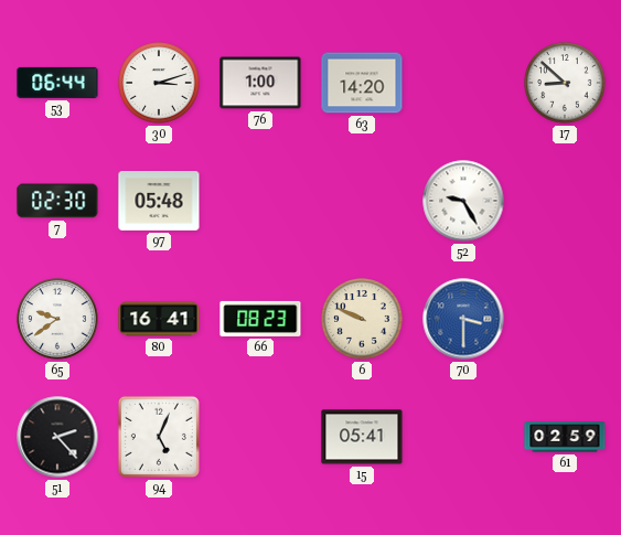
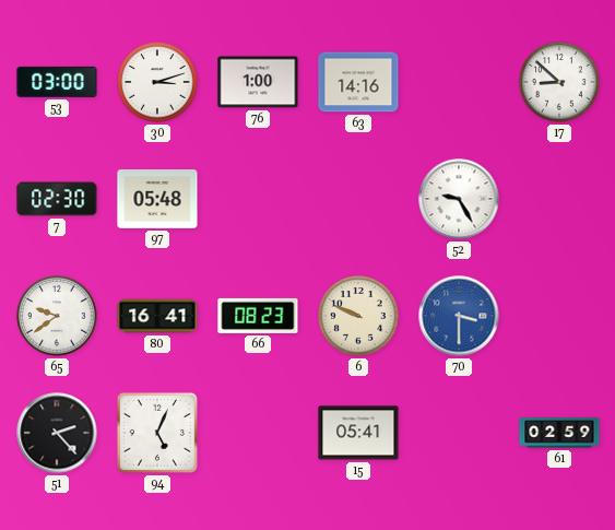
53: 06:44 -> 03:00 (57, 82)
63: 14:20 -> 14:16 (358, 82)
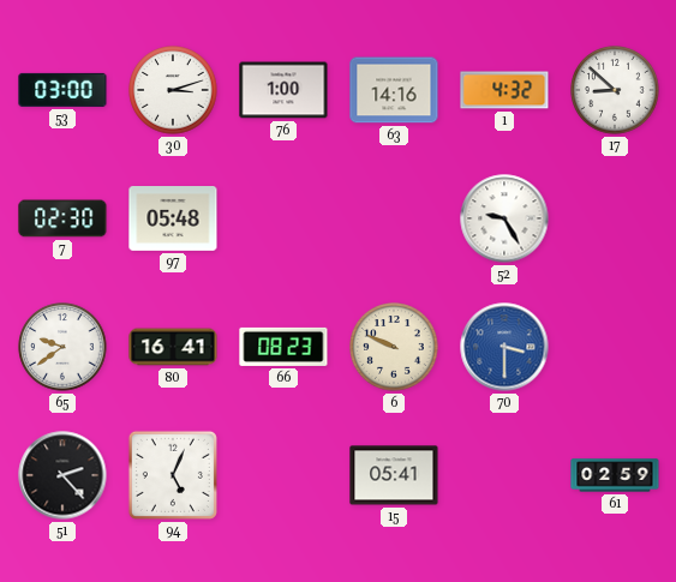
1: none -> 4:32 (504, 90)
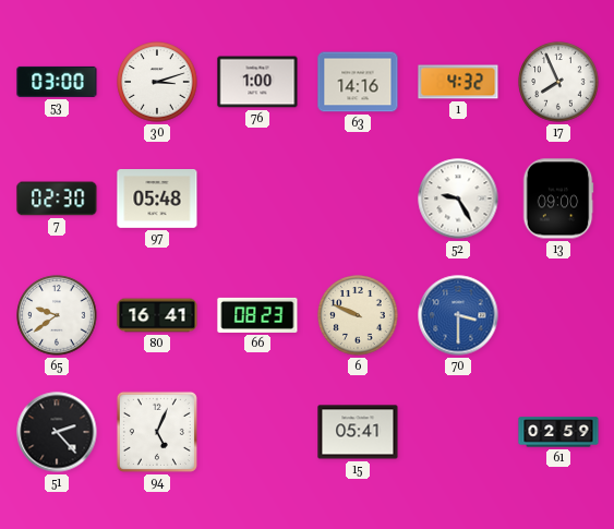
17: 8:52 -> 7:56 (558, 82)
13: none -> 09:00 (558, 199)
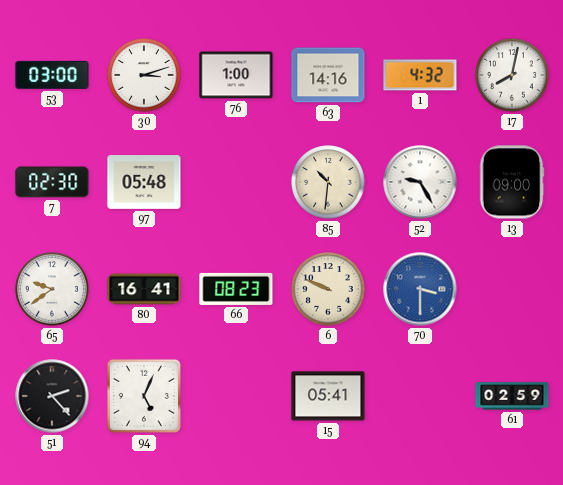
17: 7:56 -> 8:02 (512, 75)
85: none -> 10:31 (328, 182)
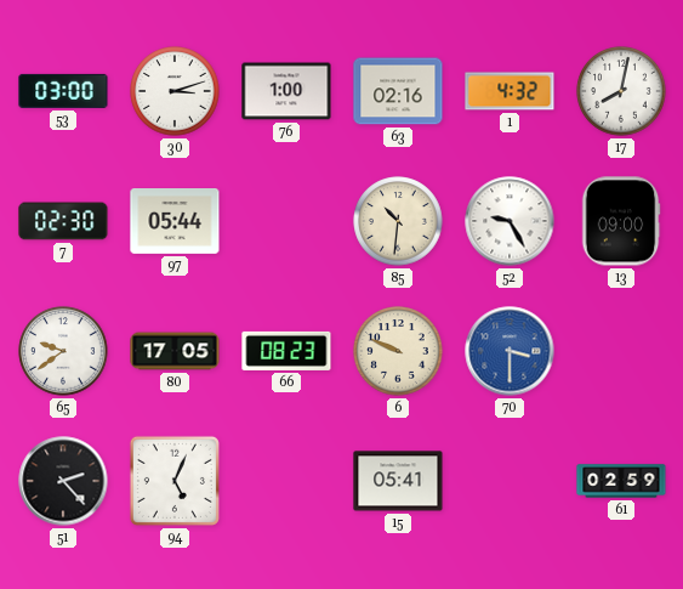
63: 14:16 -> 02:16 (398, 91)
97: 05:48 -> 05:44 (175, 222)
80: 16:41 -> 17:05 (175, 351)
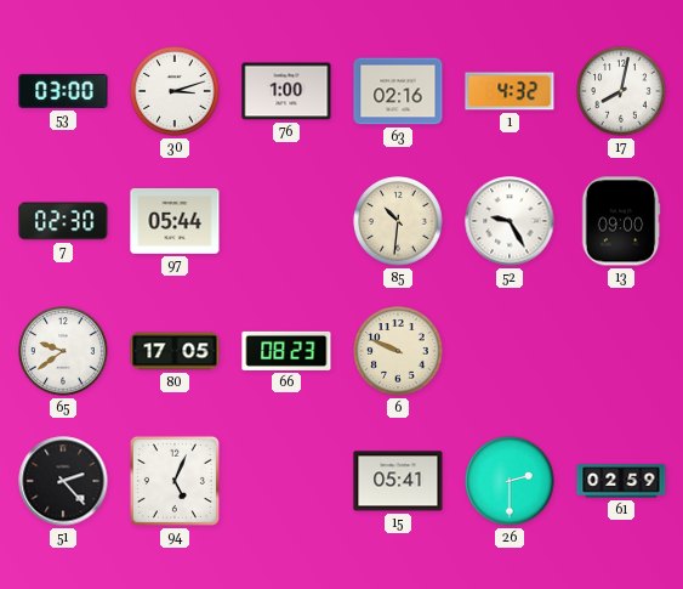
70: 3:30 -> none (510, 351)
26: none -> 2:30 (510, 481)
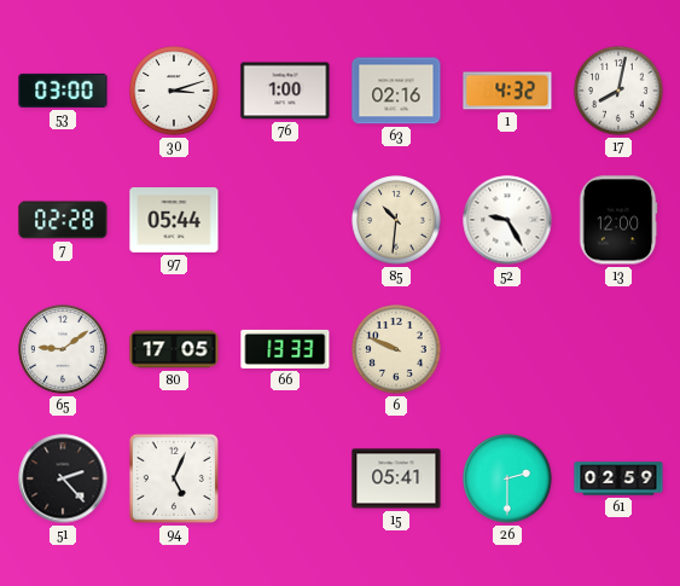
7: 02:30 -> 02:28 (63, 220)
13: 09:00 -> 12:00 (618, 220)
65: 9:39 -> 9:09 (63, 349)
66: 08:23 -> 13:33 (285, 349)
